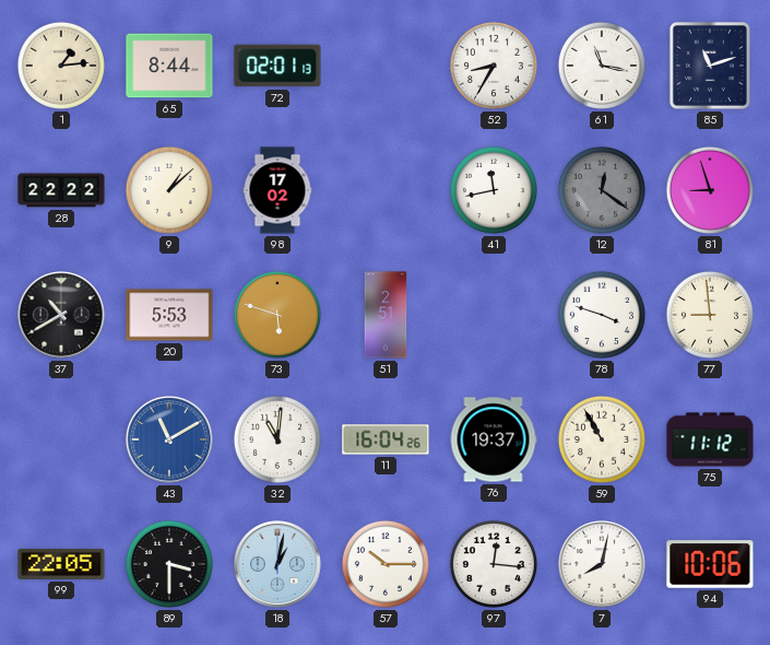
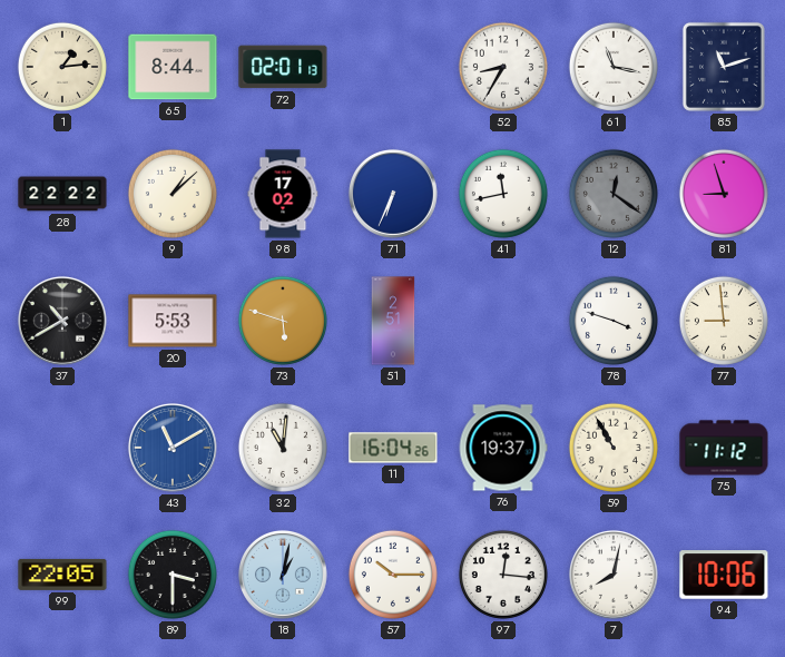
71: none -> 6:34 (393, 194)
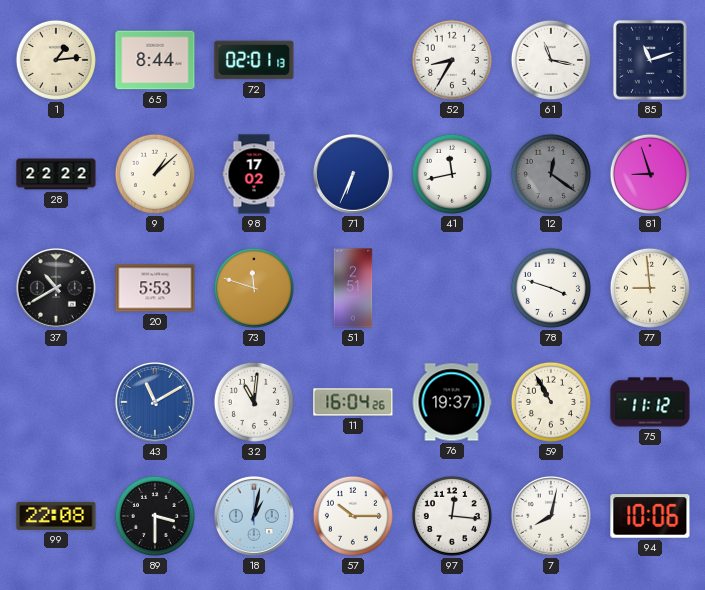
73: 5:48 -> 11:48 (254, 288)
99: 22:05 -> 22:08 (56, 516)
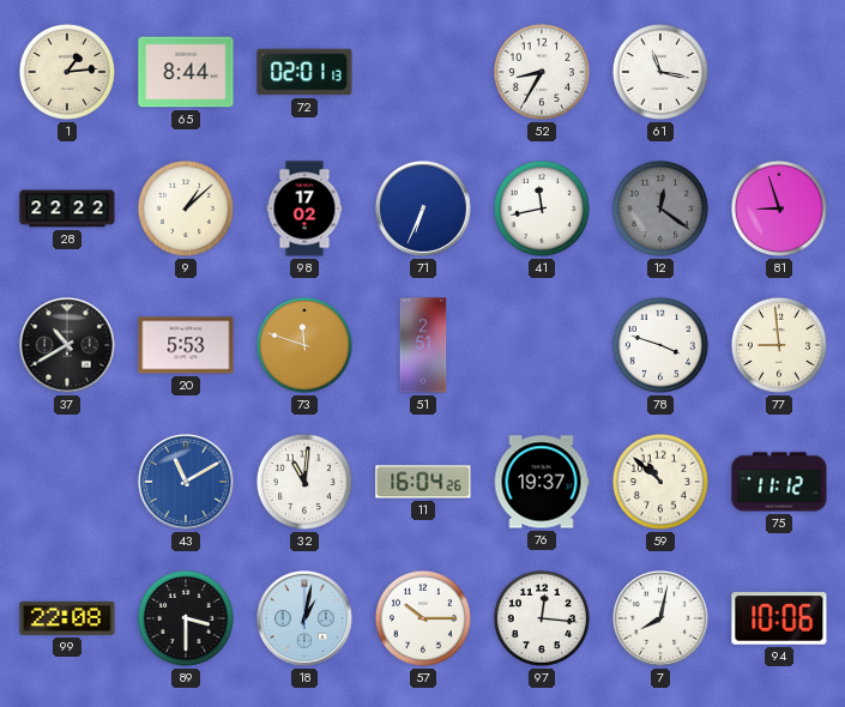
85: 11:12 -> none (650, 60)
59: 10:55 -> 10:52 (660, 482)
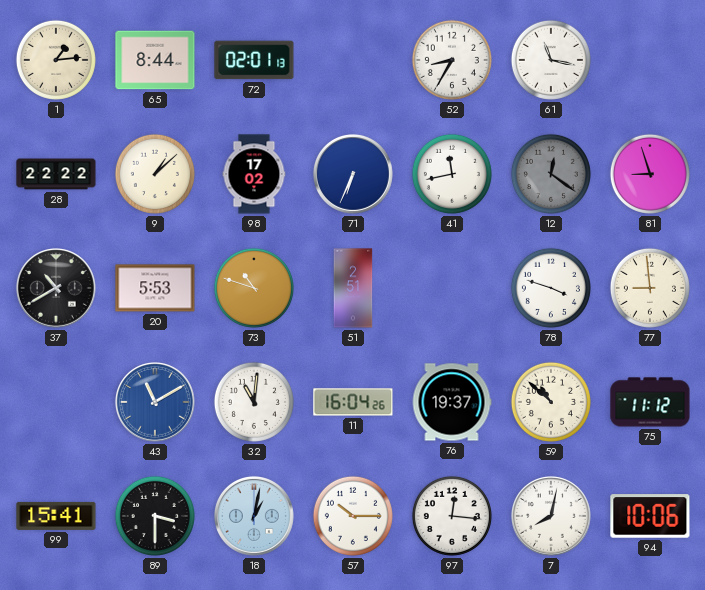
73: 11:48 -> 10:48 (254, 288)
99: 22:08 -> 15:41 (56, 516)
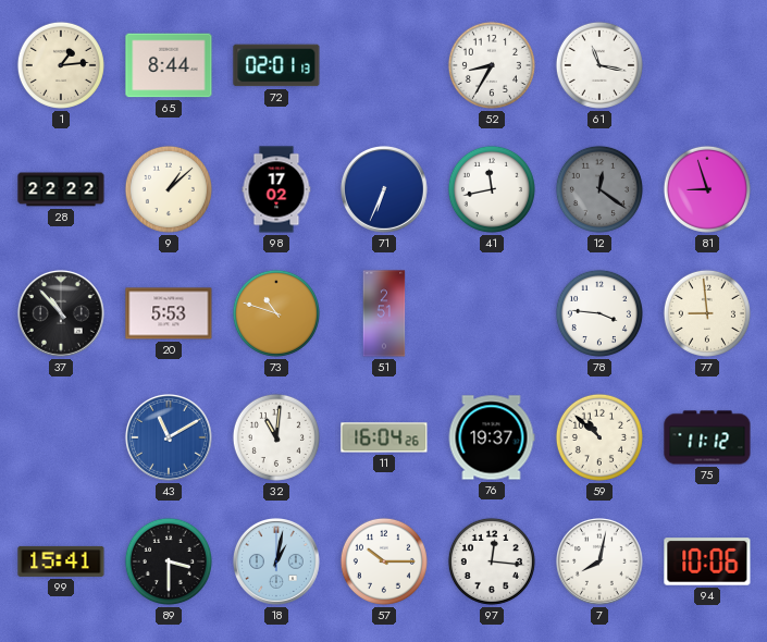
37: 10:40 -> 10:53 (61, 313)
78: 3:48 -> 3:46 (599, 313)
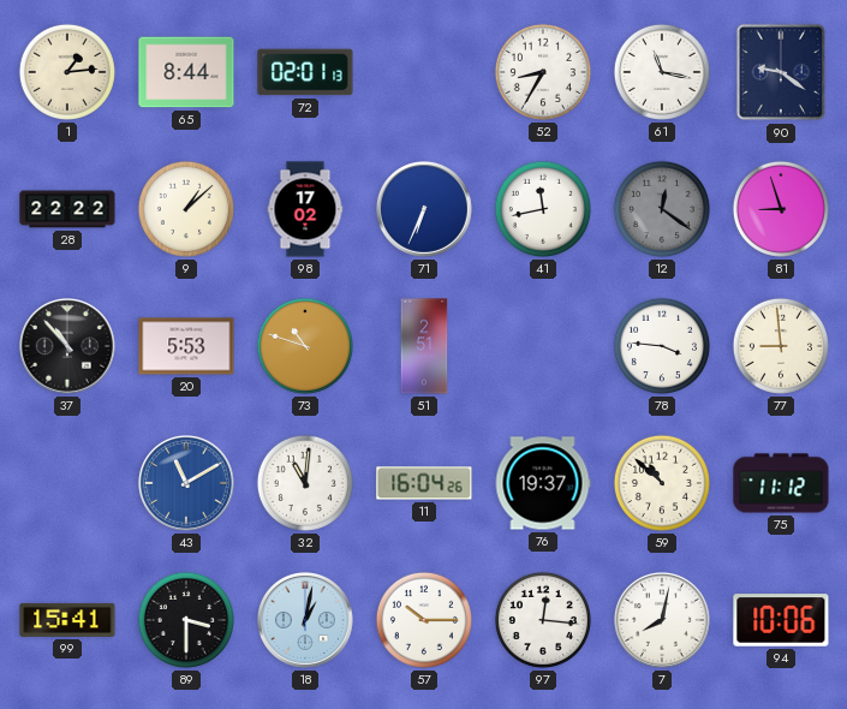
90: none -> 9:21 (781, 72)
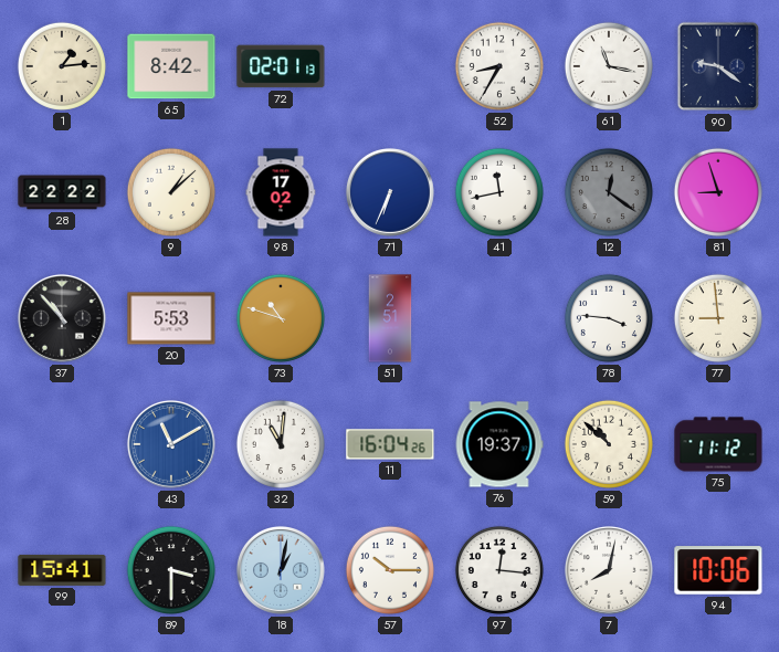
65: 8:44 -> 8:42 (171, 66)
